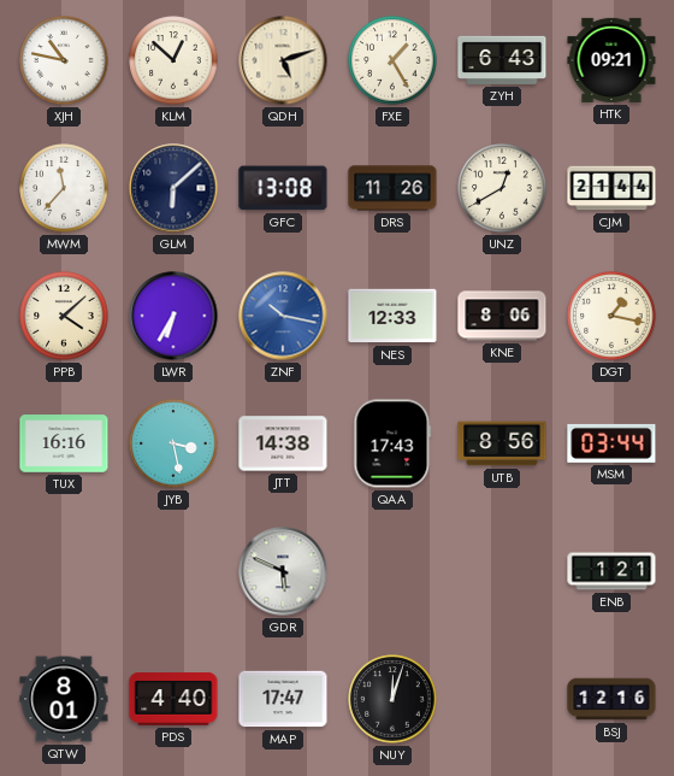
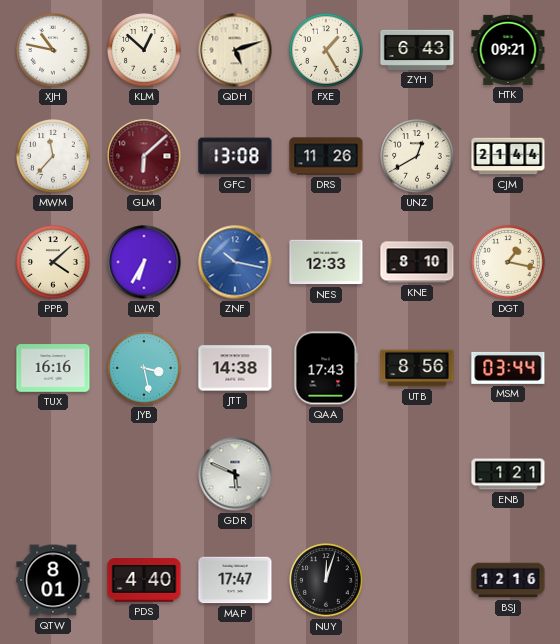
GLM dial: navy -> burgundy (144, 156)
KNE: 8:06 -> 8:10 (417, 262)
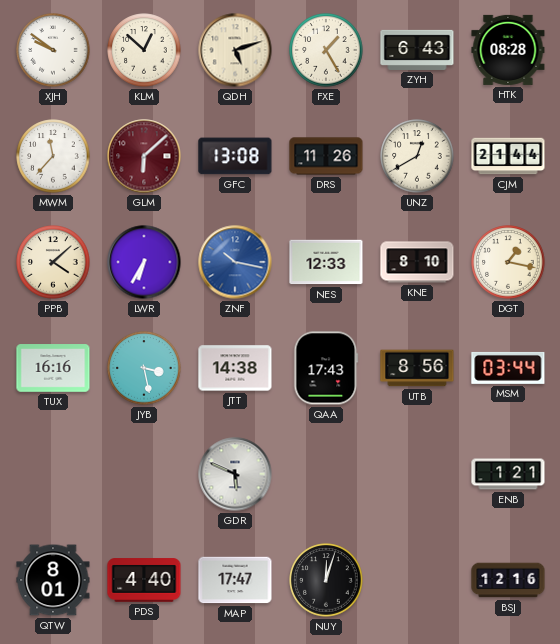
XJH: 10:47 -> 9:51 (53, 50)
HTK: 09:21 -> 08:28 (508, 50)
